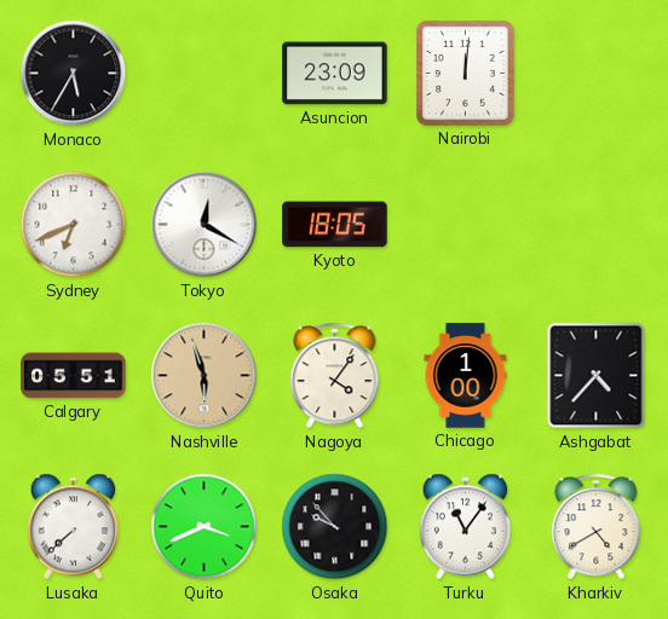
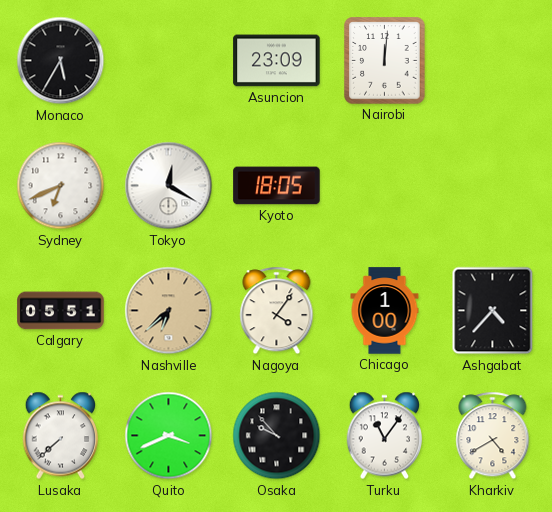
Nashville: 5:57 -> 6:38 (169, 311)
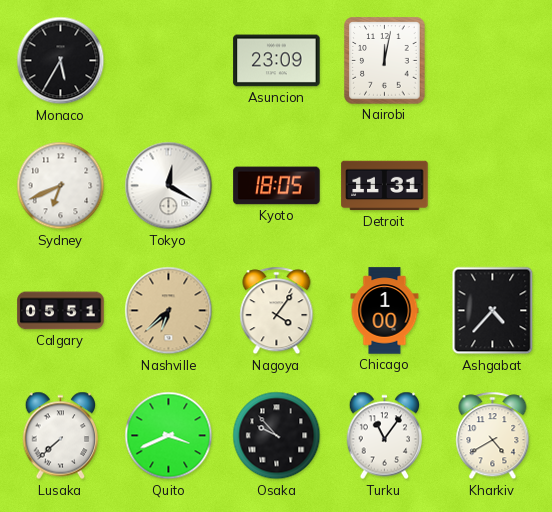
Nairobi: 12:01 -> 12:02 (385, 61)
Detroit: none -> 11:31 (385, 186)
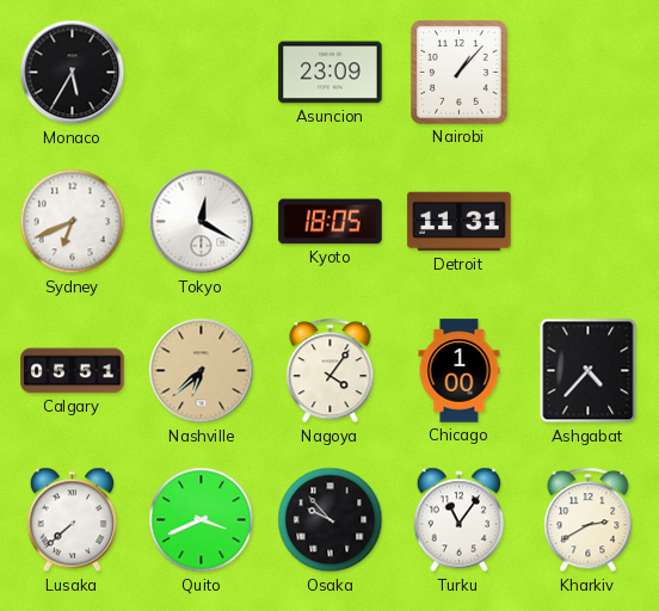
Nairobi: 12:02 -> 1:07 (460, 73)
Kharkiv: 4:40 -> 2:40 (589, 520)
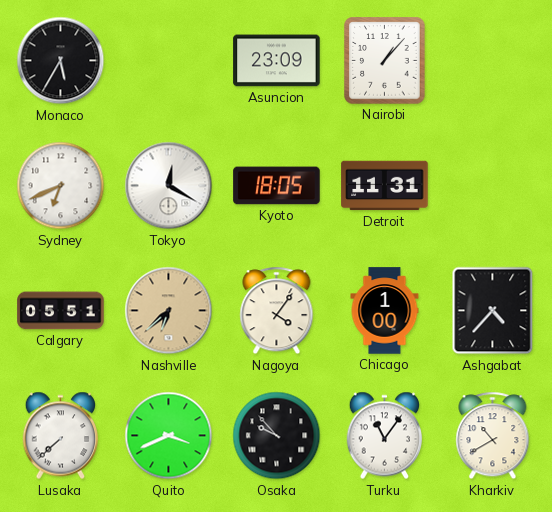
Kharkiv: 2:40 -> 10:40 (493, 436)
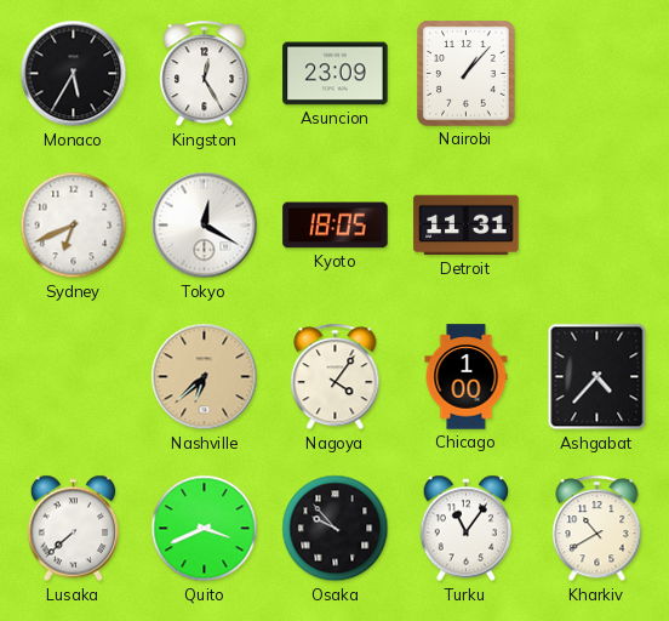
Kingston: none -> 12:25 (205, 74)
Calgary: 05:51 -> none (61, 311)
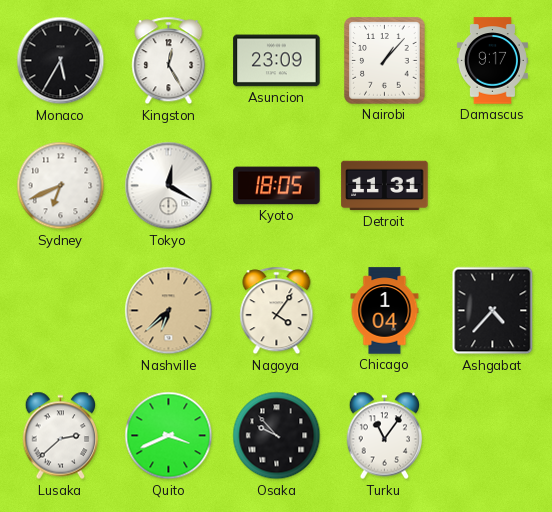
Damascus: none -> 9:17 (492, 61)
Chicago: 1:00 -> 1:04 (385, 311)
Lusaka: 7:38 -> 2:38 (61, 436)
Kharkiv: 10:40 -> none (597, 529)
